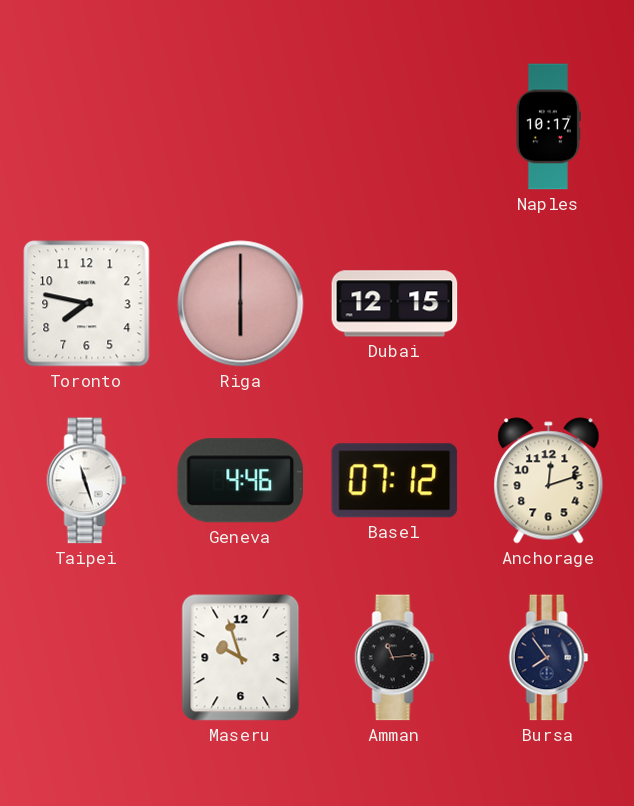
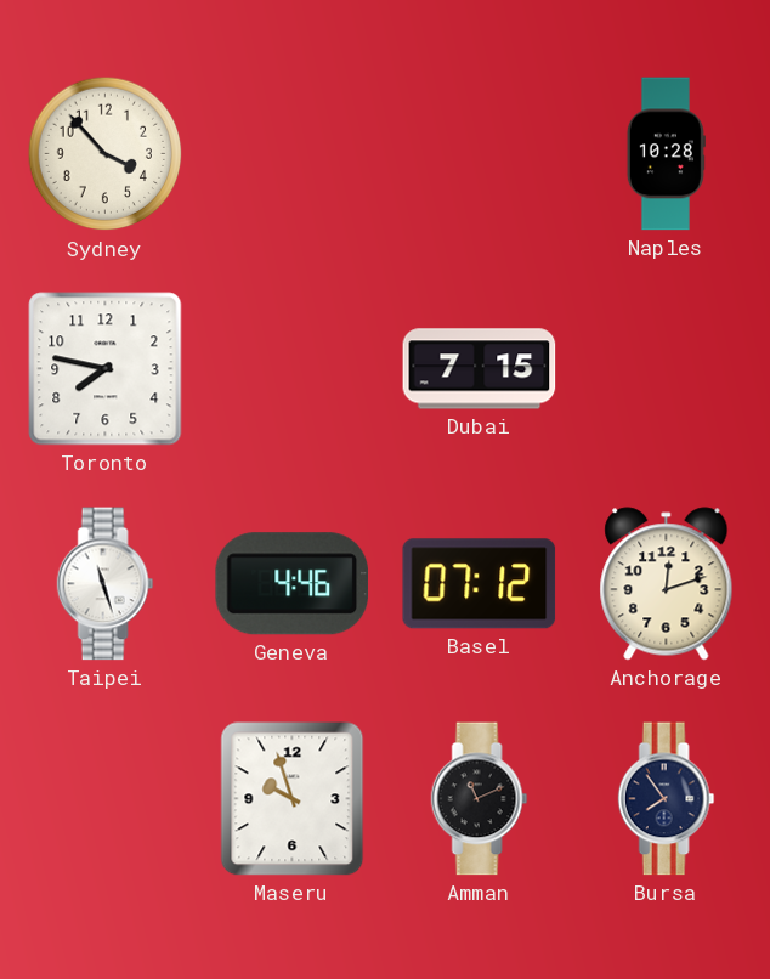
Sydney: none -> 3:53 (106, 154)
Naples: 10:17 -> 10:28 (666, 154)
Riga: 6:00 -> none (241, 304)
Dubai: 12:15 -> 7:15 (480, 369)
Amman: 11:14 -> 11:11 (480, 799)
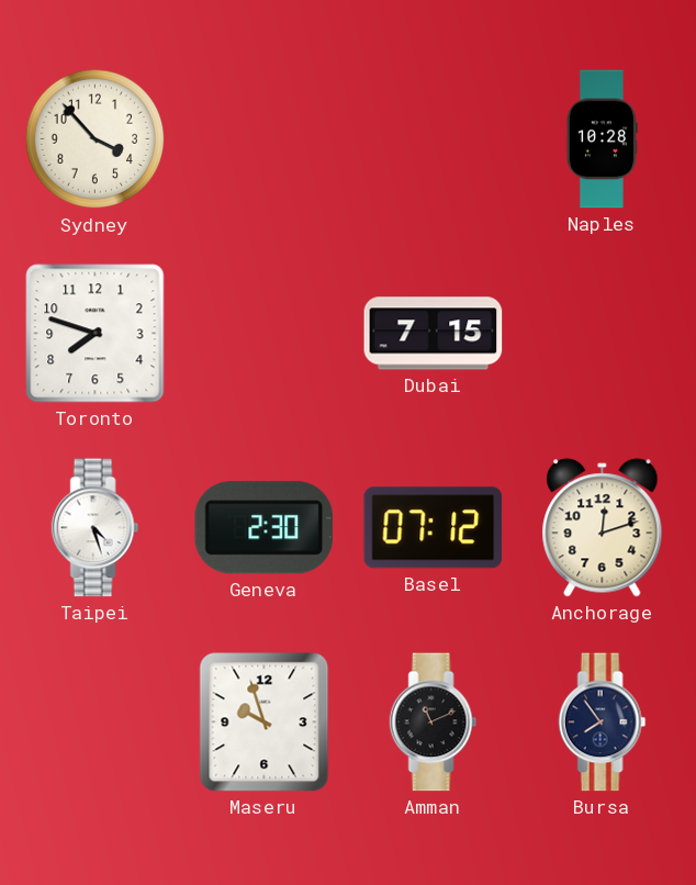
Toronto: 7:47 -> 7:48 (96, 334)
Taipei: 11:27 -> 4:27 (96, 528)
Geneva: 4:46 -> 2:30 (263, 528)
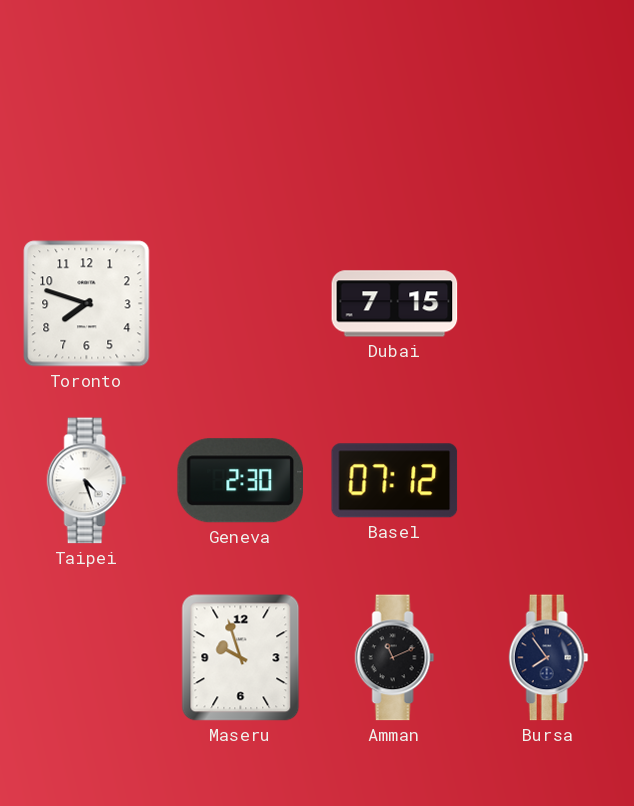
Sydney: 3:53 -> none (96, 139)
Naples: 10:28 -> none (602, 139)
Anchorage: 12:12 -> none (603, 528)
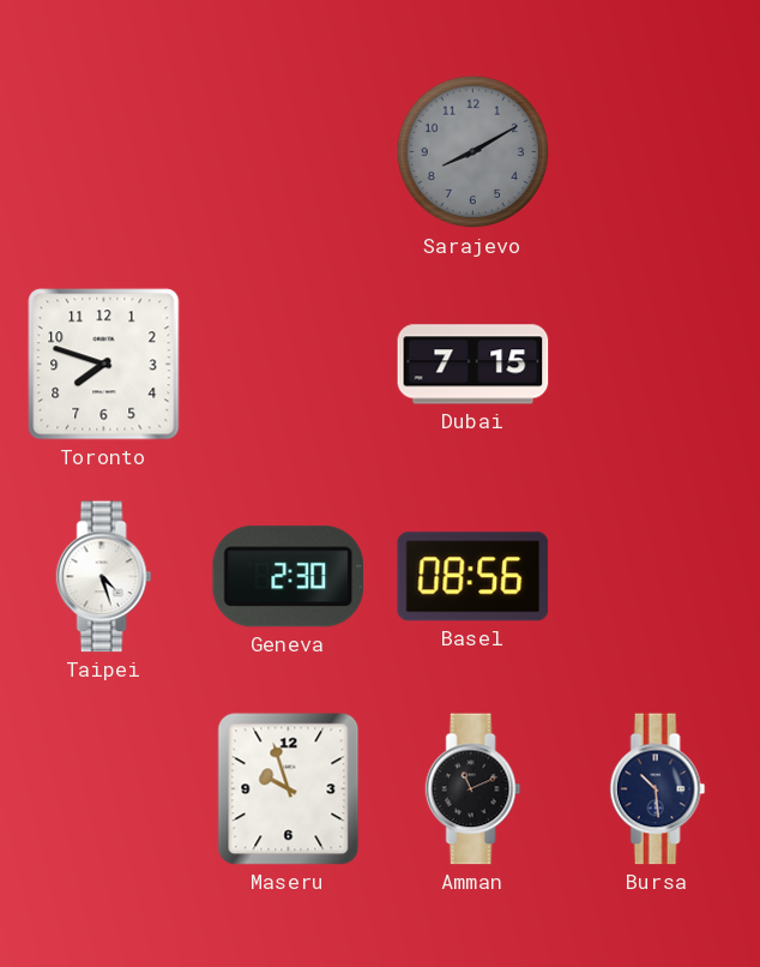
Sarajevo: none -> 8:10 (474, 152)
Basel: 07:12 -> 08:56 (474, 577)
Bursa: 7:54 -> 10:29 (658, 789)
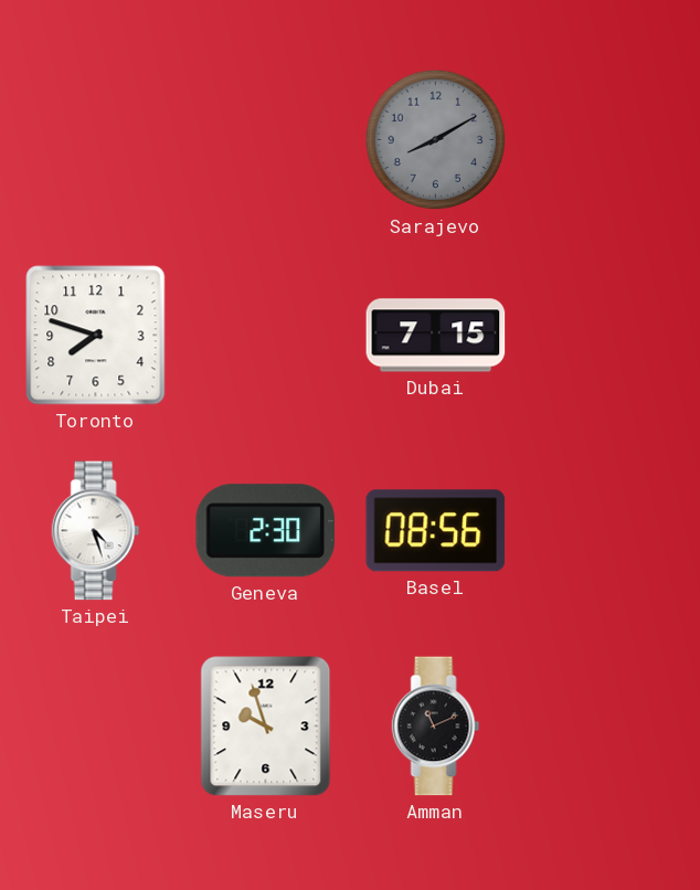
Bursa: 10:29 -> none (658, 789)
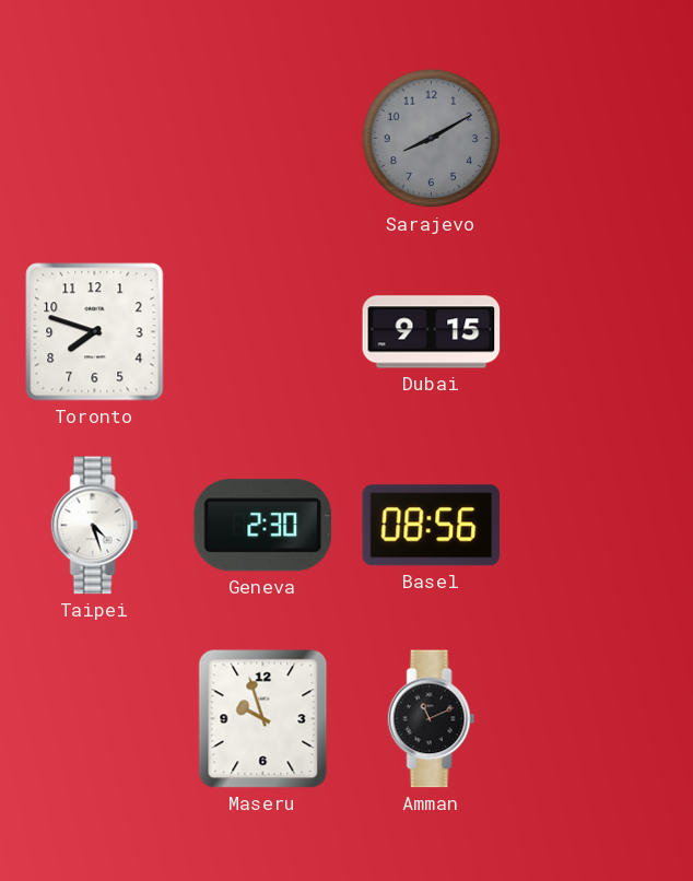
Dubai: 7:15 -> 9:15 (432, 332)
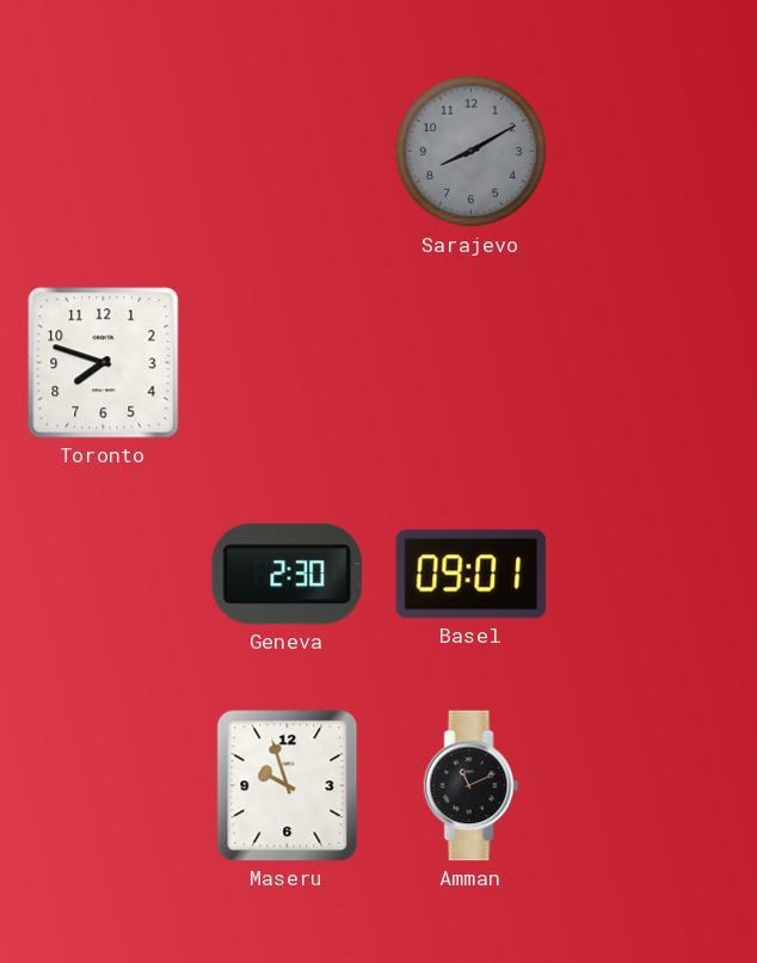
Dubai: 9:15 -> none (432, 332)
Taipei: 4:27 -> none (95, 526)
Basel: 08:56 -> 09:01 (472, 575)
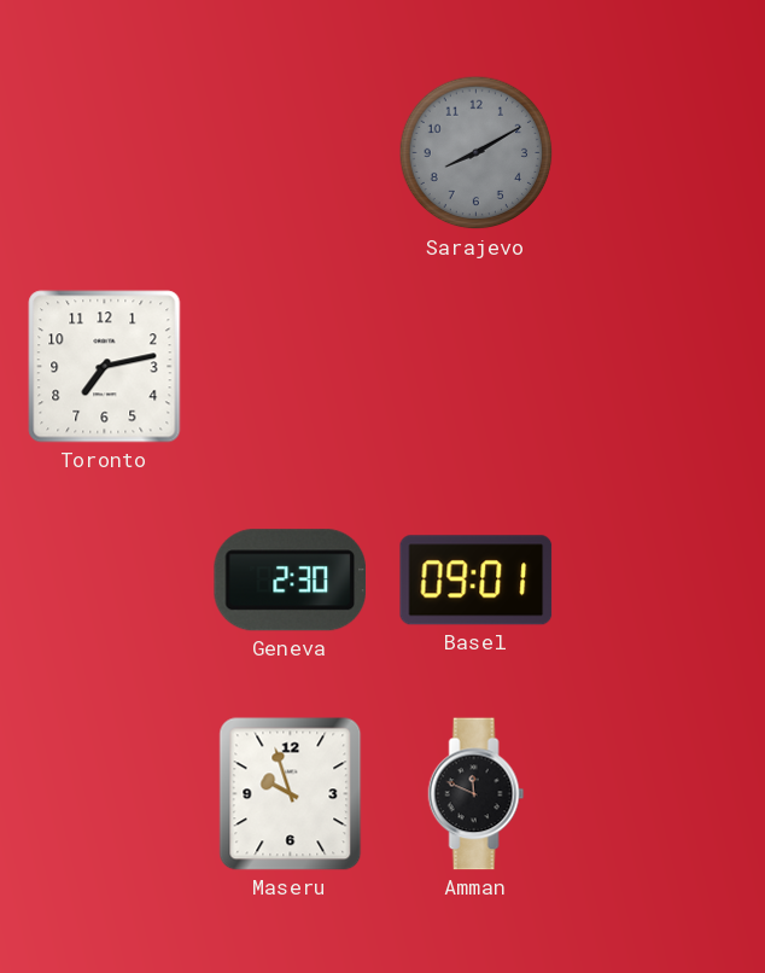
Toronto: 7:48 -> 7:13 (105, 367)
Amman: 11:11 -> 11:49 (477, 794)
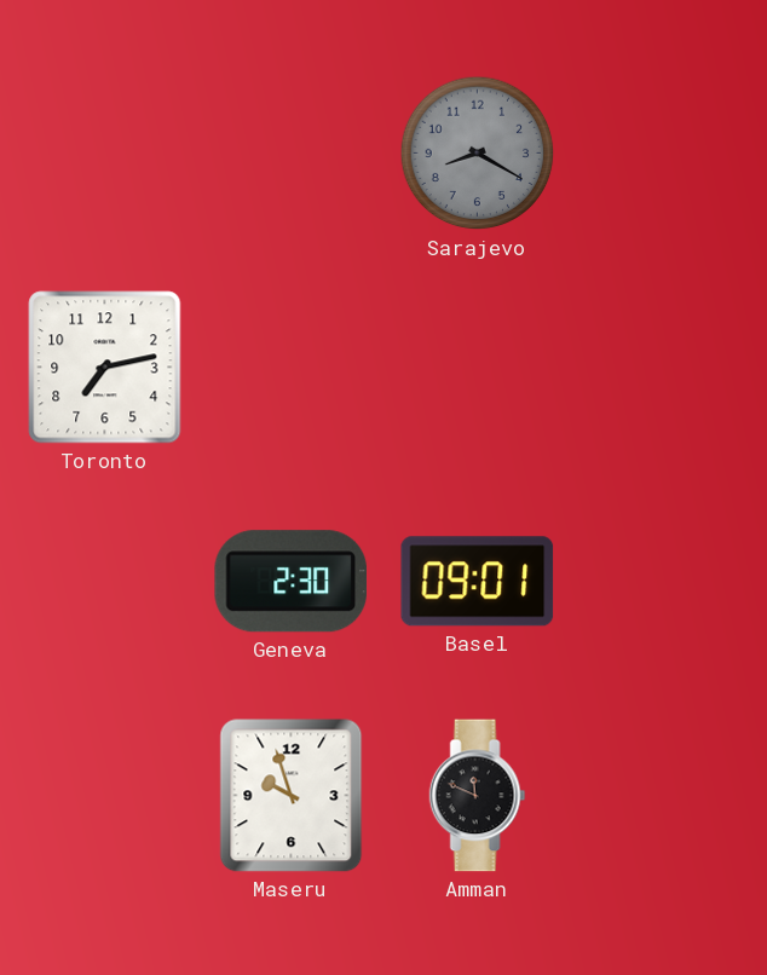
Sarajevo: 8:10 -> 8:20 (478, 154)
